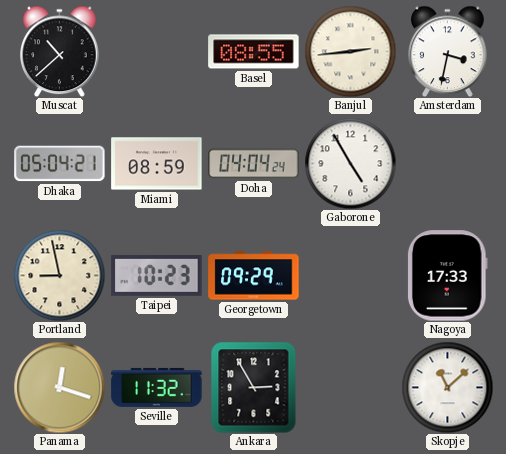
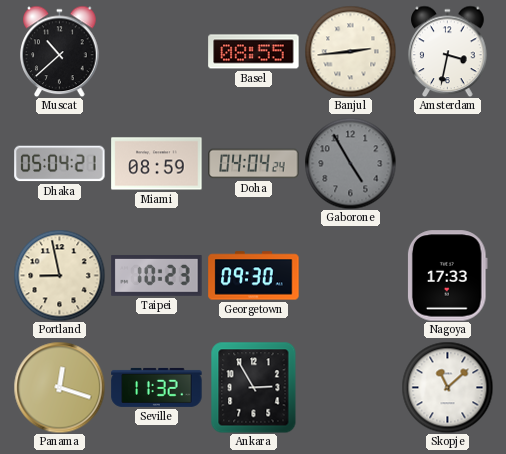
Gaborone dial: white -> grey (350, 163)
Georgetown: 09:29 -> 09:30 (254, 276)
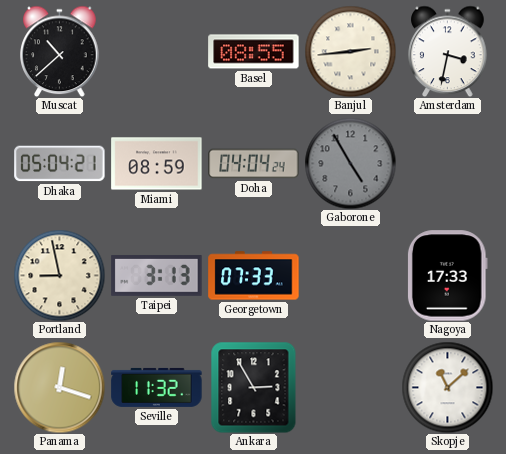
Taipei: 10:23 -> 3:13 (157, 275)
Georgetown: 09:30 -> 07:33 (254, 276)
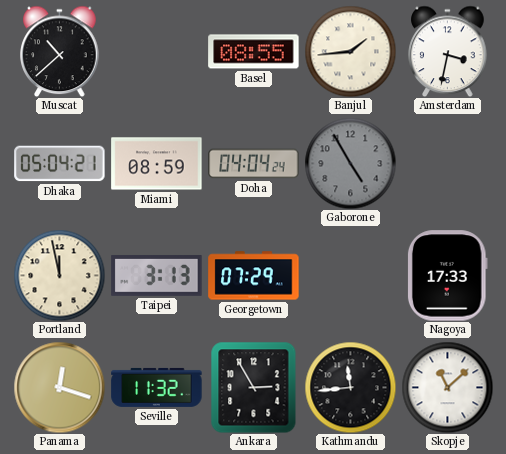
Banjul: 2:44 -> 1:44 (350, 51)
Portland: 8:58 -> 11:58 (59, 275)
Georgetown: 07:33 -> 07:29 (254, 276)
Kathmandu: none -> 11:44 (350, 387)
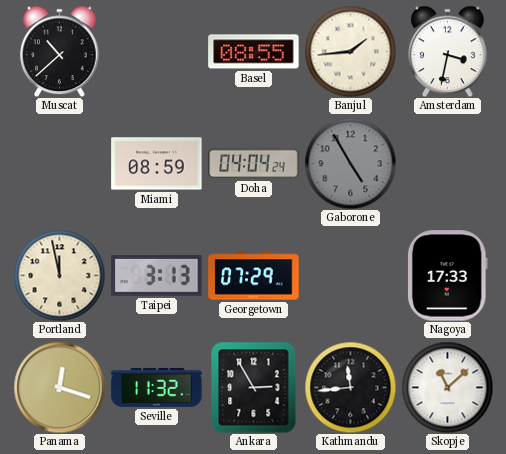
Dhaka: 05:04 -> none (60, 164)
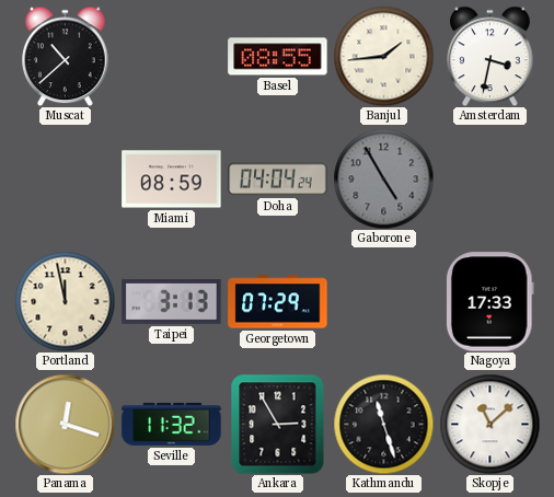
Kathmandu: 11:44 -> 11:27 (383, 424)
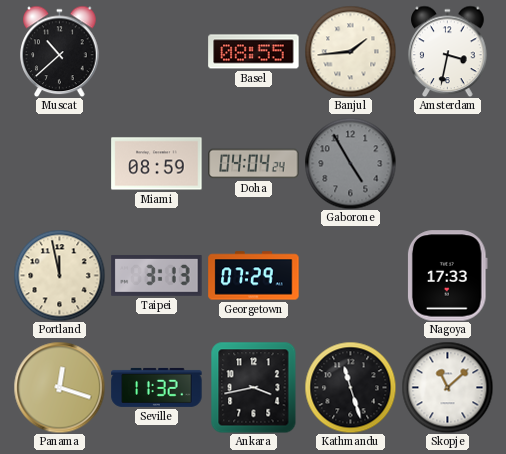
Ankara: 2:55 -> 3:43 (254, 387)
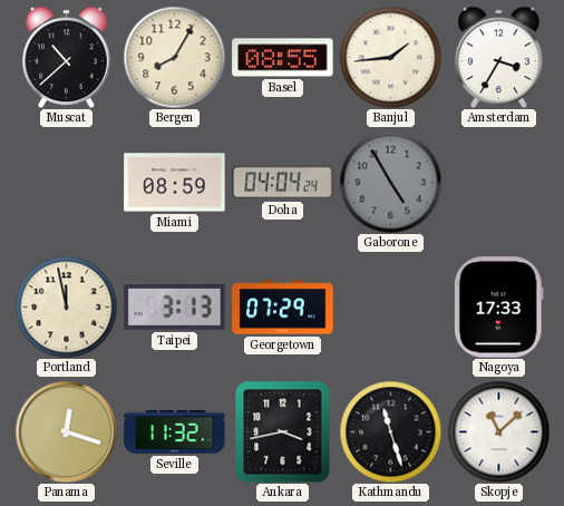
Bergen: none -> 8:05 (174, 57)
Amsterdam: 3:32 -> 3:35 (499, 57)
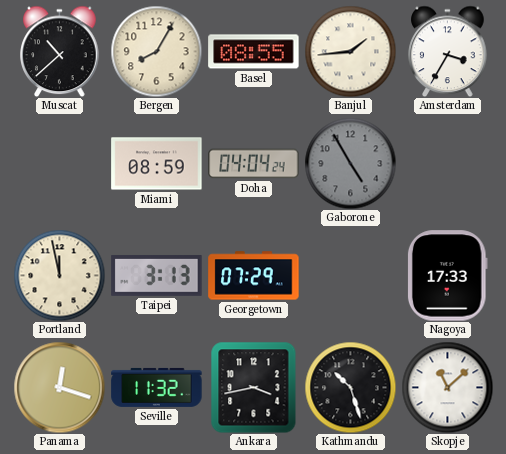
Kathmandu: 11:27 -> 10:27 (350, 387)
